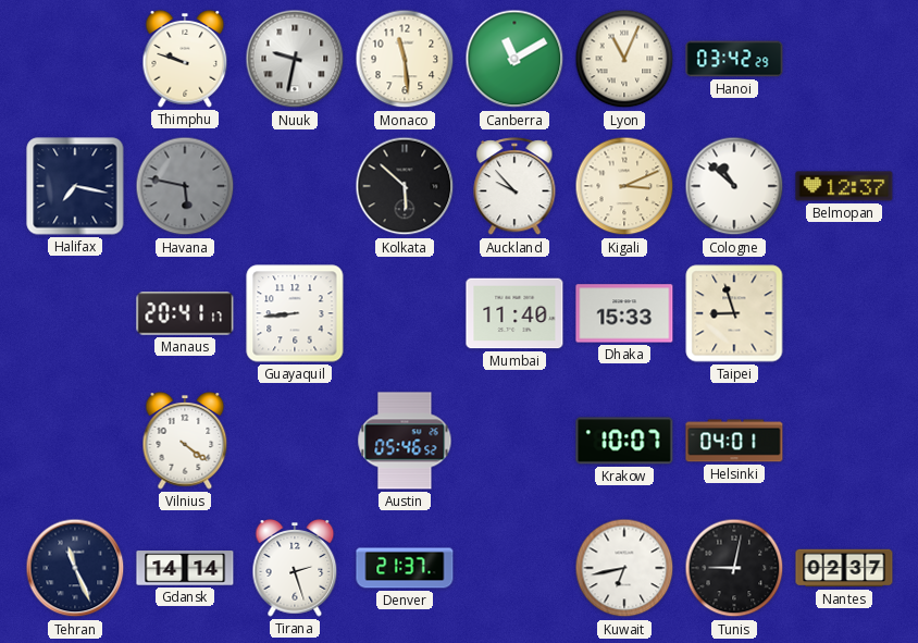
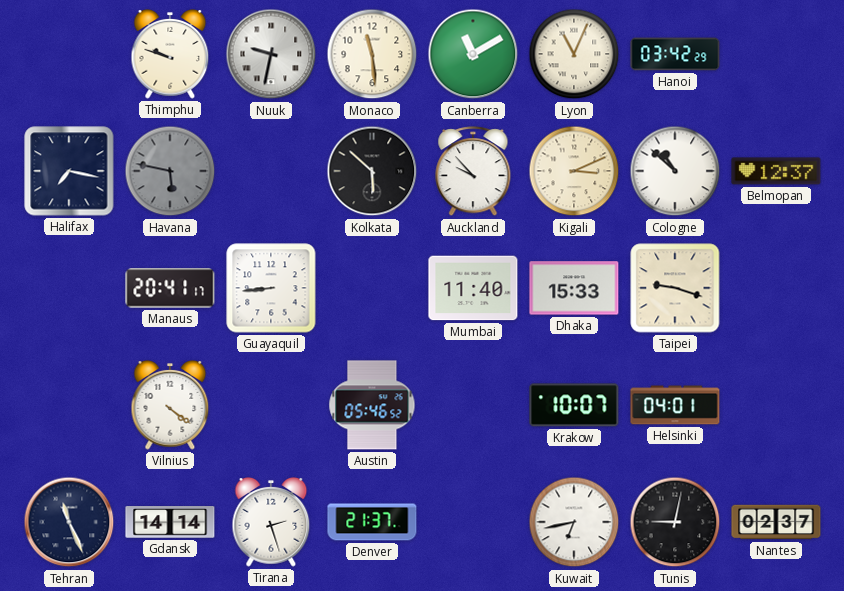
Taipei: 8:57 -> 9:18 (675, 288)
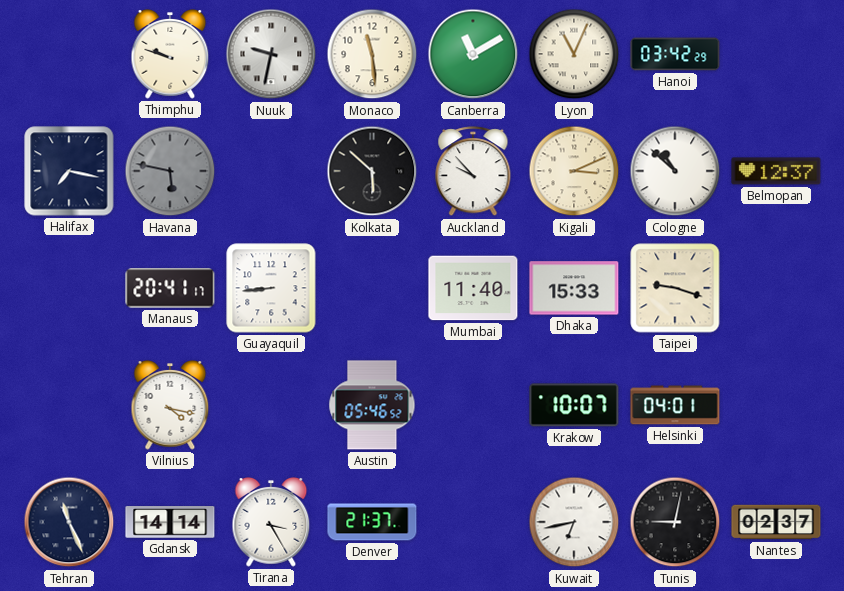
Vilnius: 4:21 -> 4:17 (170, 405)
Tirana: 2:27 -> 3:25 (271, 522)
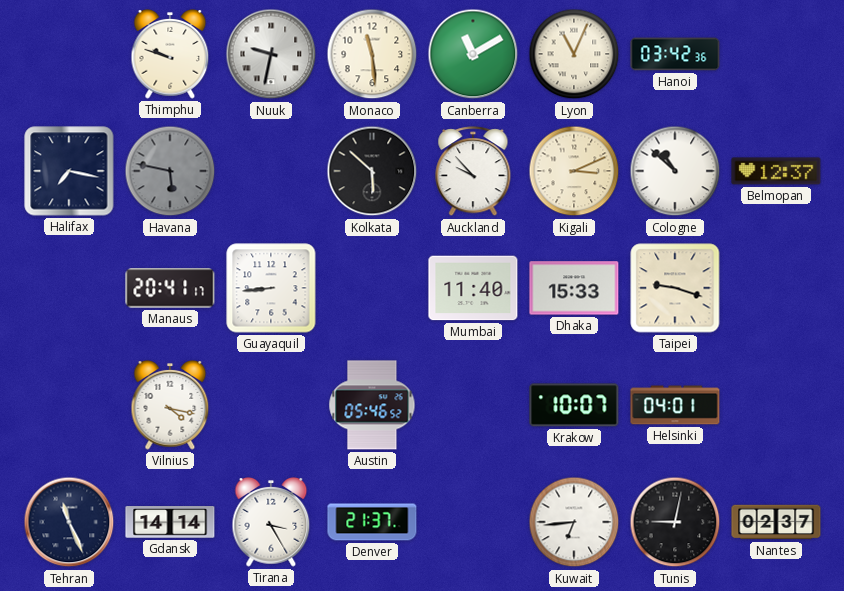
Hanoi: 03:42:29 -> 03:42:36 (675, 54)
Kuwait: 6:43 -> 6:44 (574, 522)
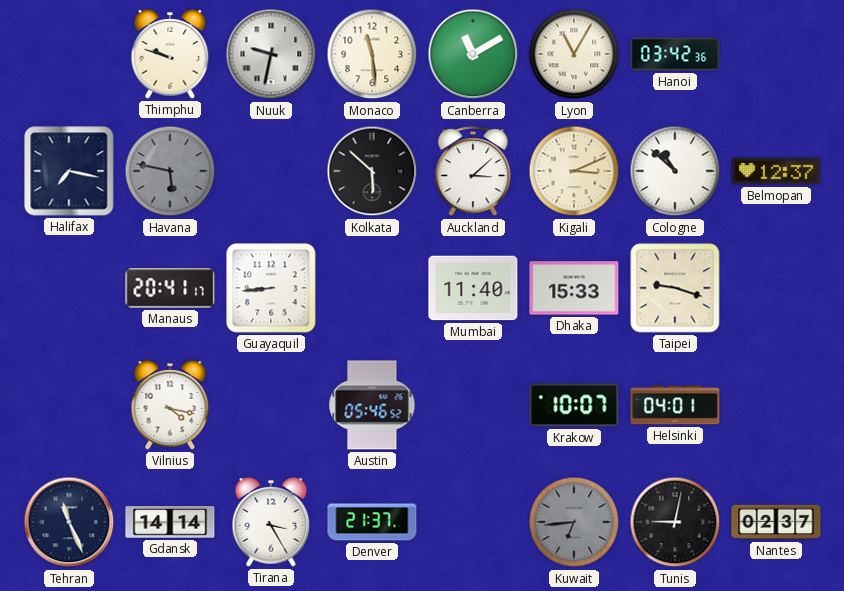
Lyon: 11:04 -> 11:05 (574, 54)
Auckland: 9:53 -> 3:08 (473, 172)
Kuwait dial: white -> grey (574, 522)
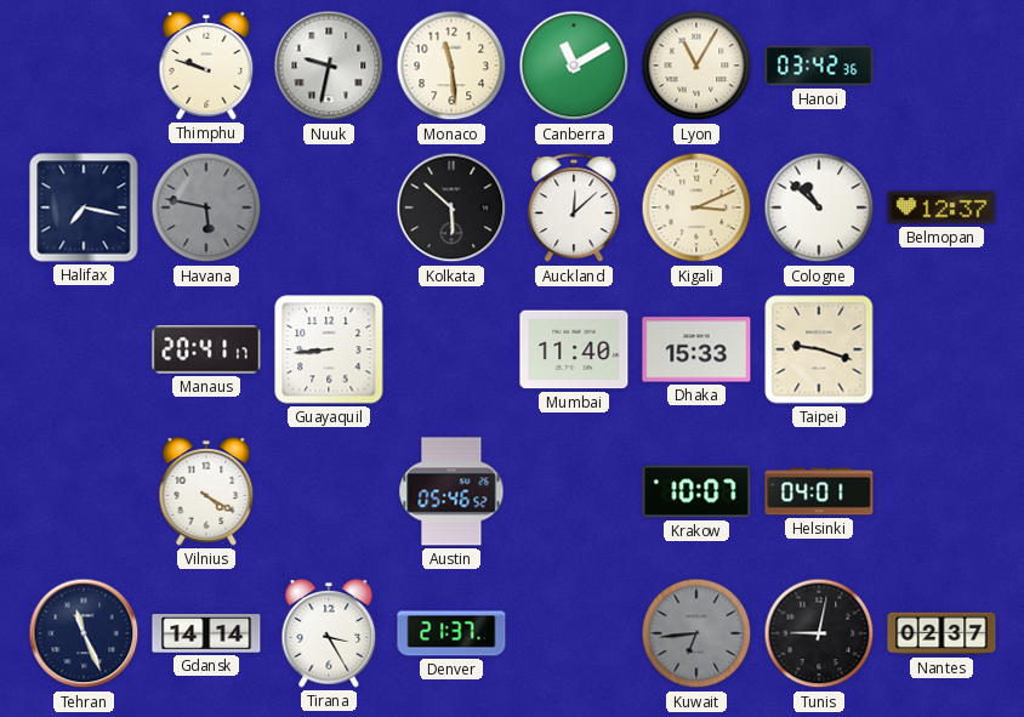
Auckland: 3:08 -> 12:08 (574, 209)
Vilnius: 4:17 -> 4:20 (206, 491)
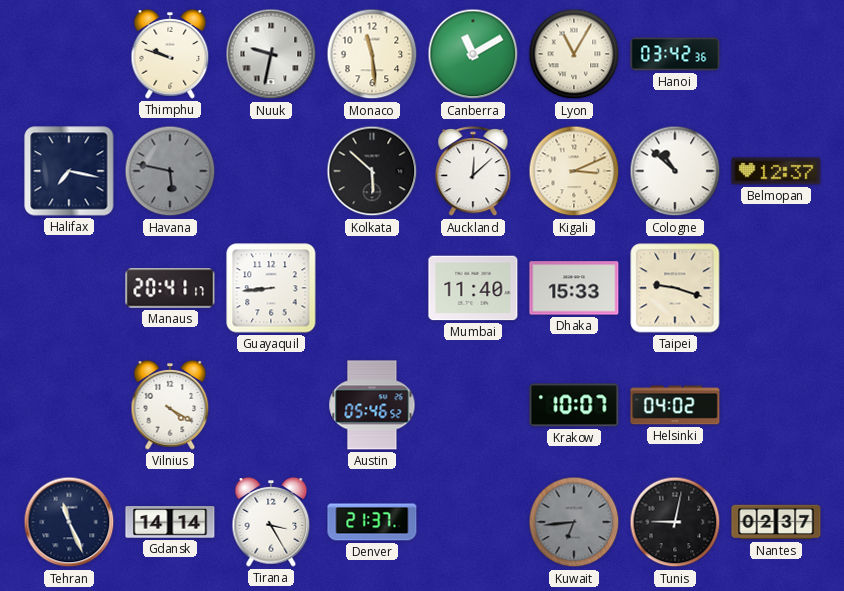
Helsinki: 04:01 -> 04:02 (675, 405)
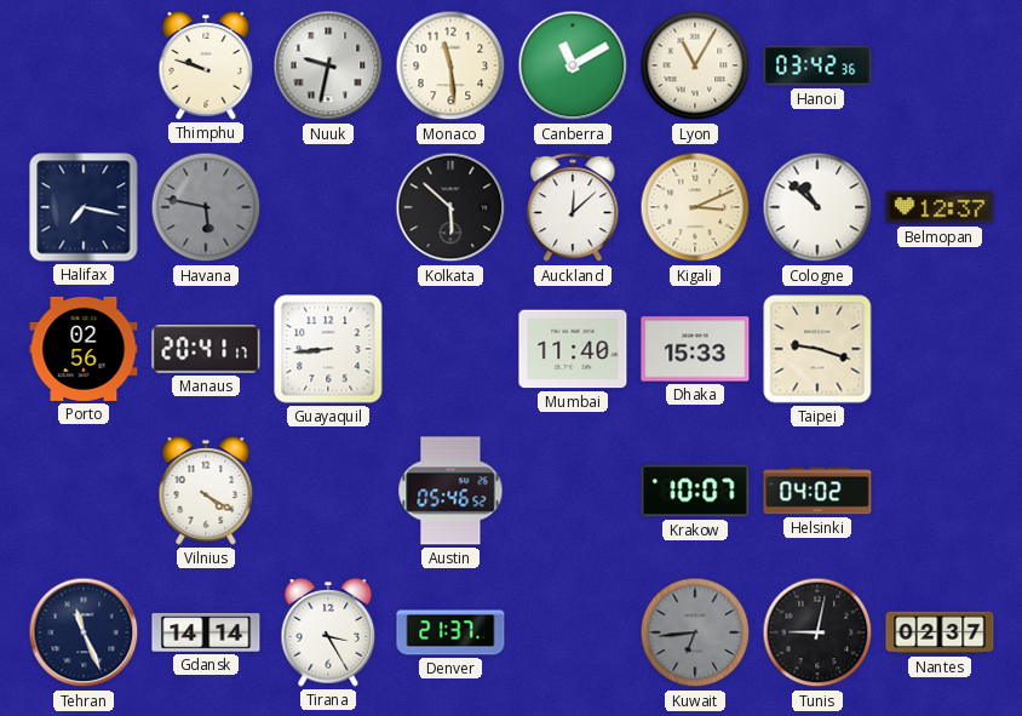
Porto: none -> 02:56 (84, 349)
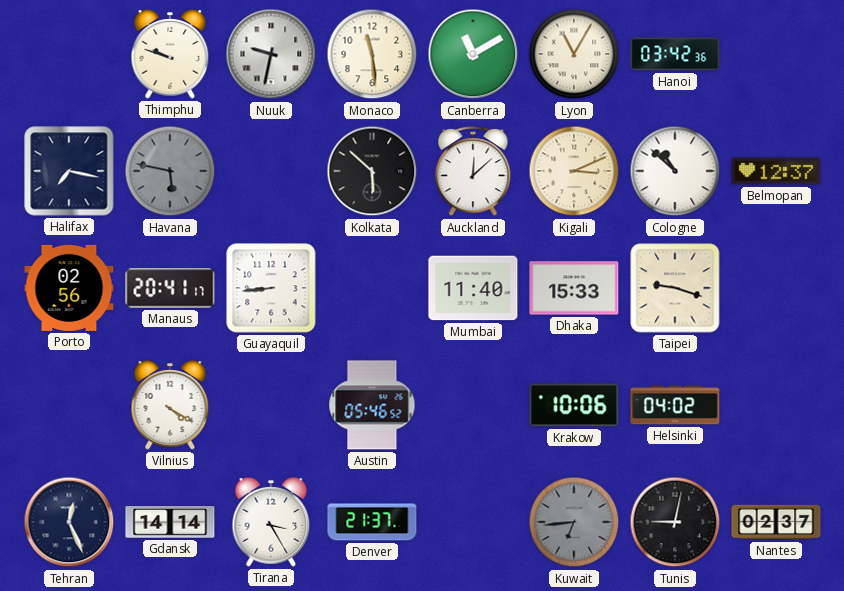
Krakow: 10:07 -> 10:06 (574, 405)
Tehran: 11:26 -> 12:26 (69, 522)
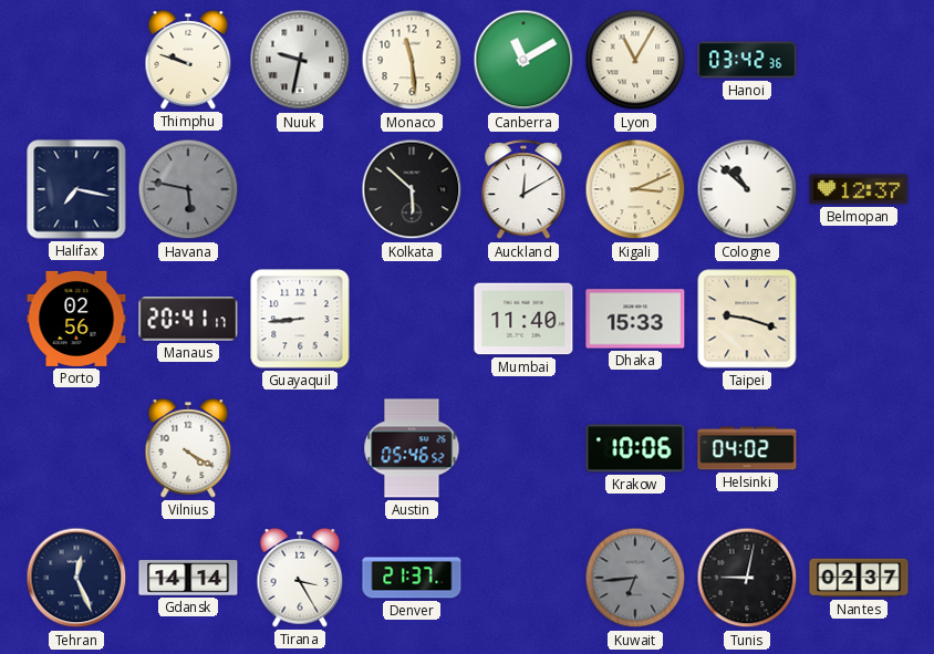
Auckland: 12:08 -> 12:10 (523, 190)
